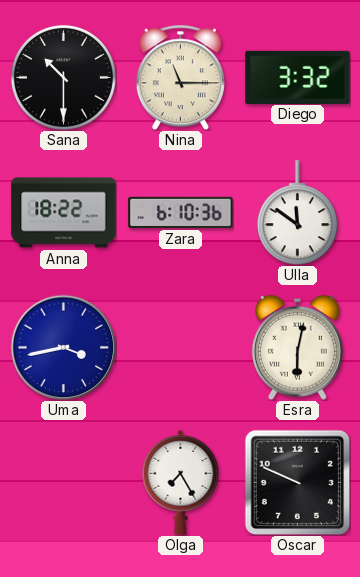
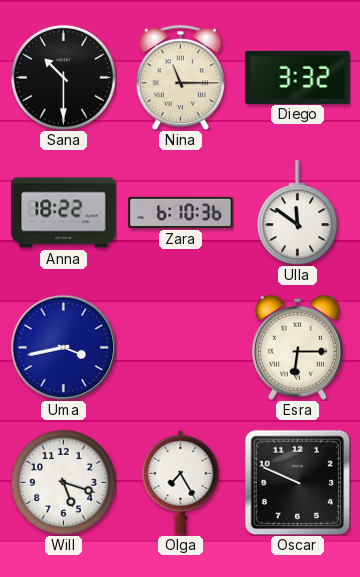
Esra: 6:02 -> 6:15 (297, 347)
Will: none -> 5:18 (63, 482)
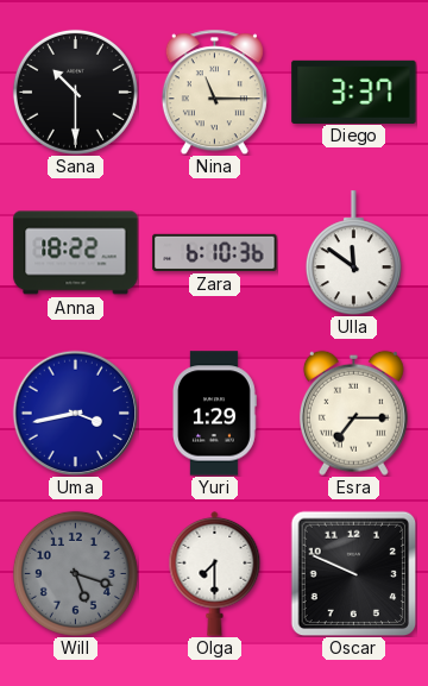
Diego: 3:32 -> 3:37 (354, 92)
Yuri: none -> 1:29 (214, 414)
Esra: 6:15 -> 7:15 (353, 413)
Will dial: white -> grey (75, 573)
Olga: 7:25 -> 7:30 (215, 573)
